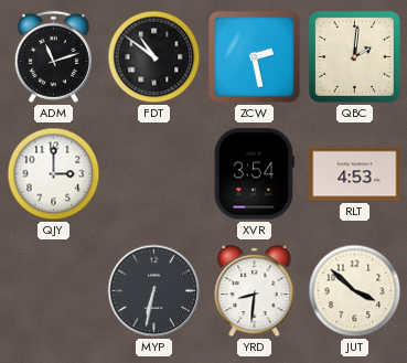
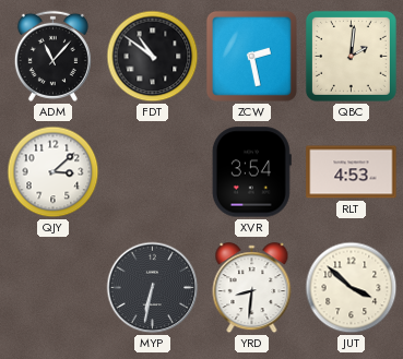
ADM: 11:12 -> 11:07 (52, 56)
QJY: 3:00 -> 3:08 (54, 172)
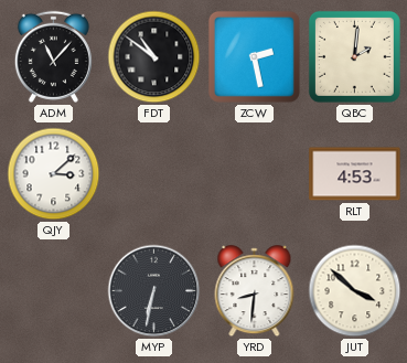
XVR: 3:54 -> none (251, 172)
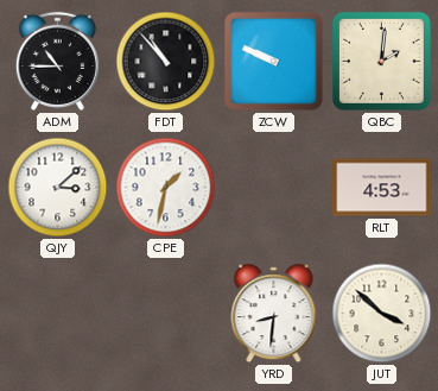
ADM: 11:07 -> 10:45 (57, 61)
FDT: 10:51 -> 10:53 (166, 62)
ZCW: 2:28 -> 9:49 (273, 61)
CPE: none -> 1:32 (166, 188)
MYP: 6:32 -> none (154, 291)
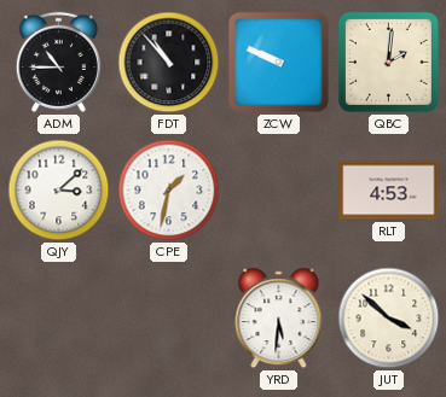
YRD: 8:31 -> 5:31 (279, 319)
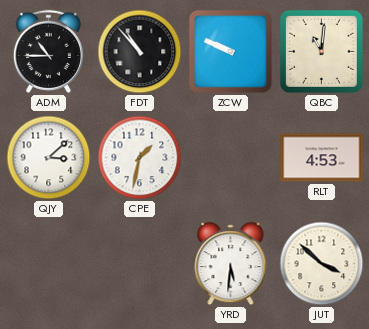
QBC: 2:01 -> 11:01 (321, 51)
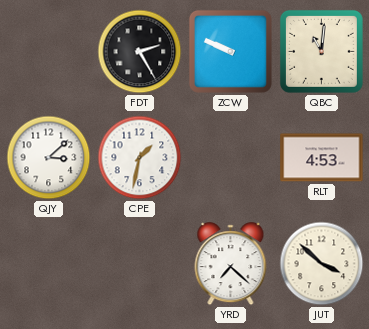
ADM: 10:45 -> none (48, 51)
FDT: 10:53 -> 2:25 (140, 52)
YRD: 5:31 -> 7:22 (231, 264)
